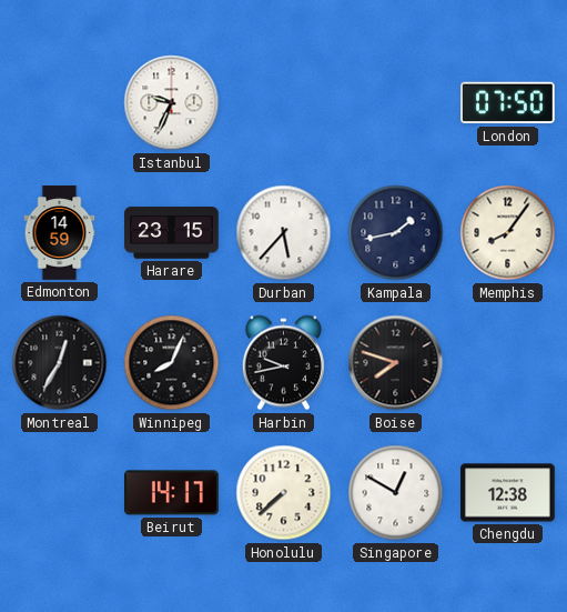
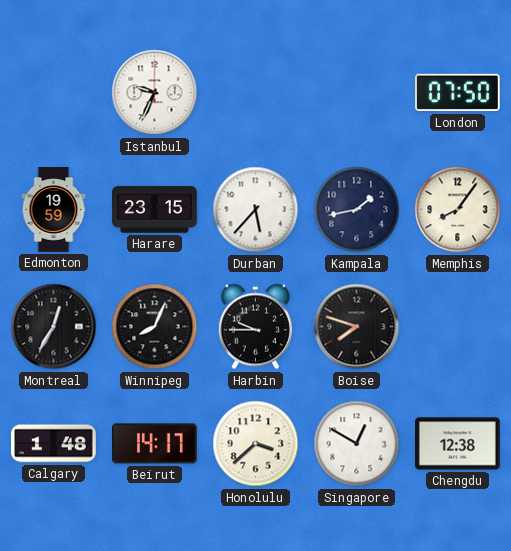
Edmonton: 14:59 -> 19:59 (54, 210)
Harbin: 9:43 -> 9:45 (255, 327)
Calgary: none -> 1:48 (54, 444)
Honolulu: 7:38 -> 3:38 (256, 444)
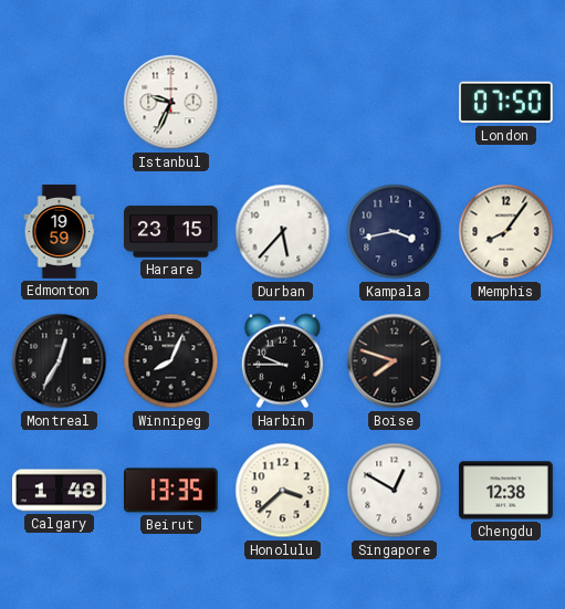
Kampala: 1:43 -> 3:43 (395, 232)
Beirut: 14:17 -> 13:35 (171, 491)
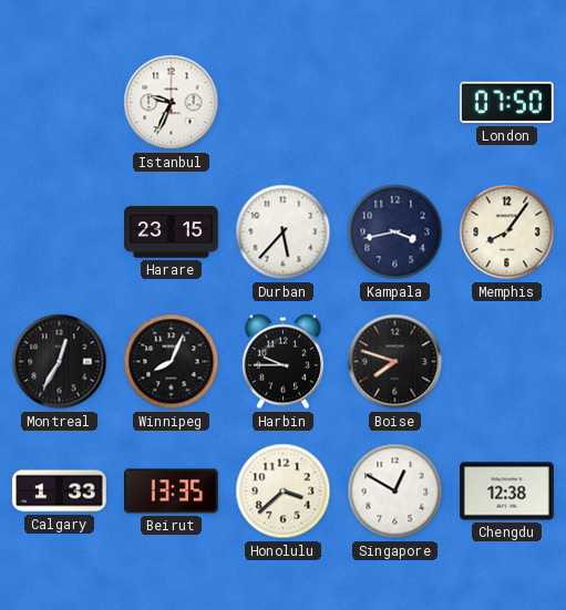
Edmonton: 19:59 -> none (60, 232)
Calgary: 1:48 -> 1:33 (60, 492)
